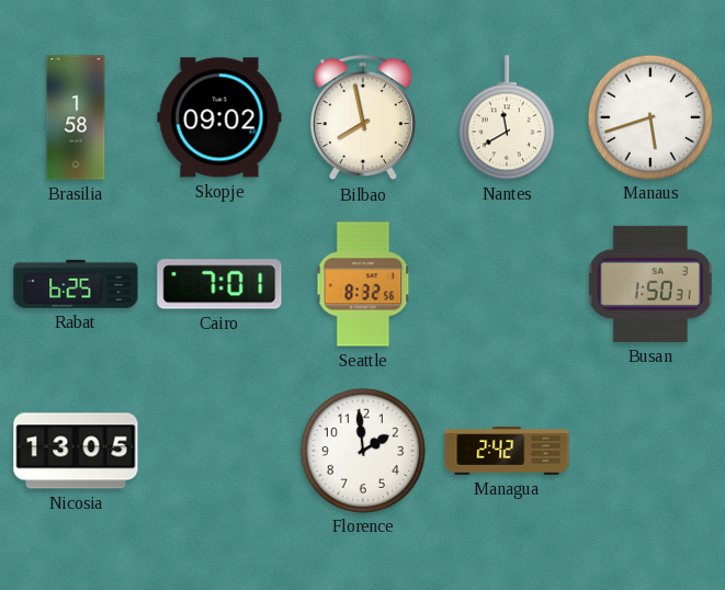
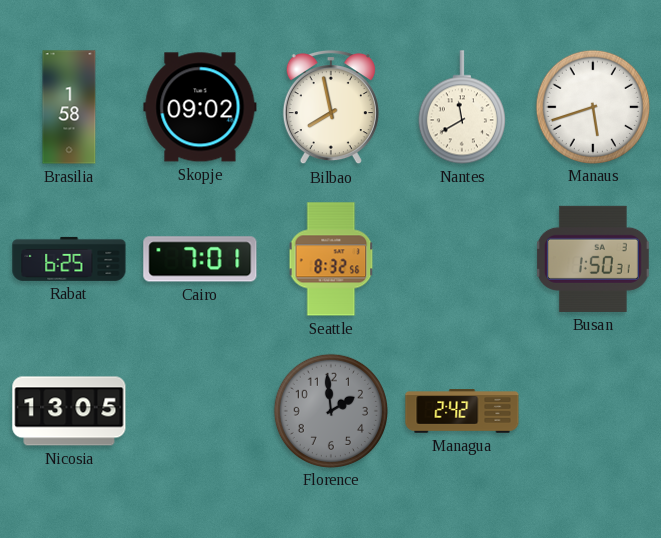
Florence dial: white -> grey (330, 410)
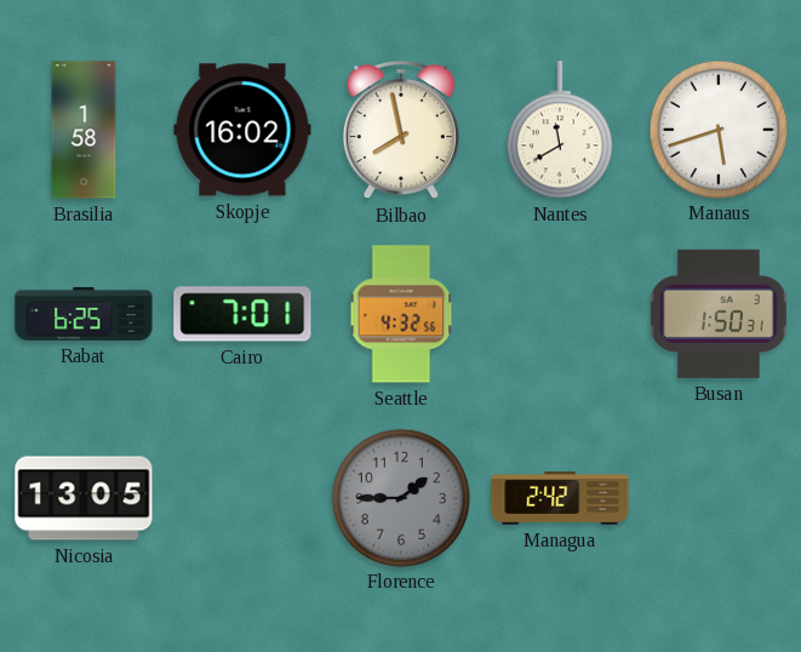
Skopje: 09:02 -> 16:02 (242, 130)
Seattle: 8:32 -> 4:32 (401, 314)
Florence: 1:59 -> 1:45 (400, 497)
